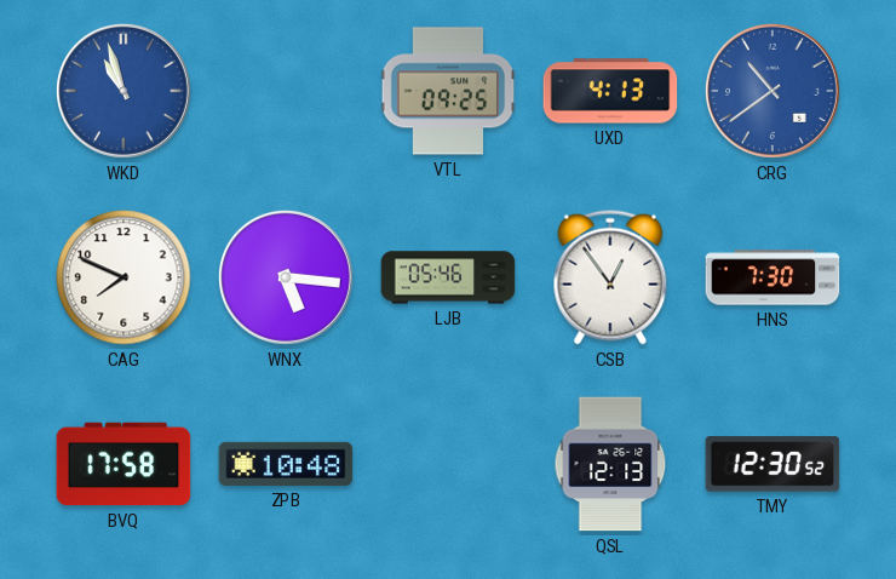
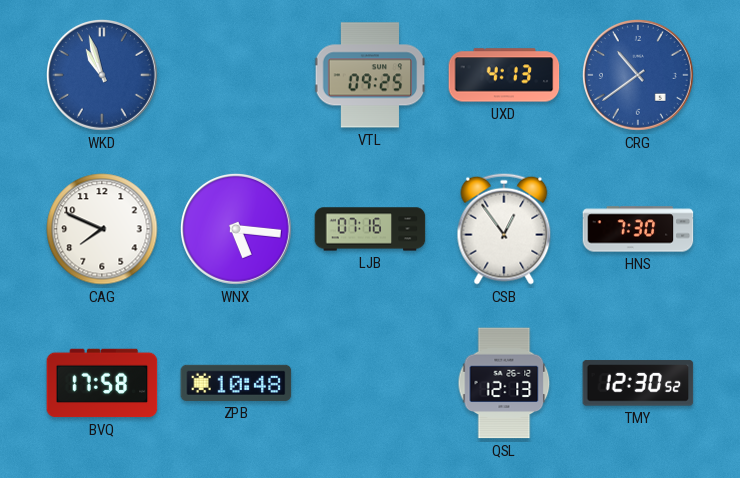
LJB: 05:46 -> 07:16 (370, 229)
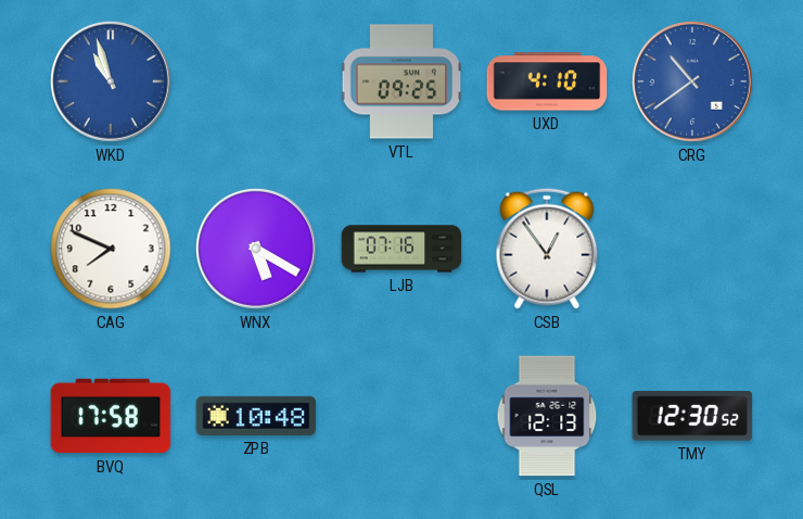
UXD: 4:13 -> 4:10 (547, 81)
WNX: 5:16 -> 5:20 (256, 249)
HNS: 7:30 -> none (638, 229)
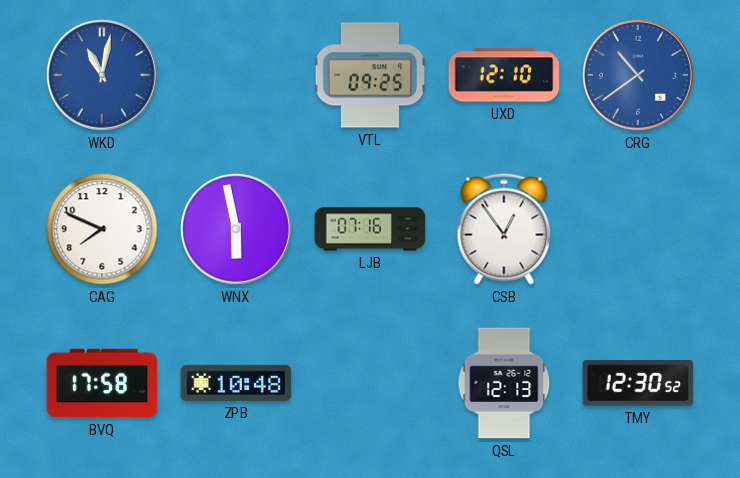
WKD: 10:57 -> 11:02 (102, 75)
UXD: 4:10 -> 12:10 (504, 75)
WNX: 5:20 -> 5:58 (236, 229)
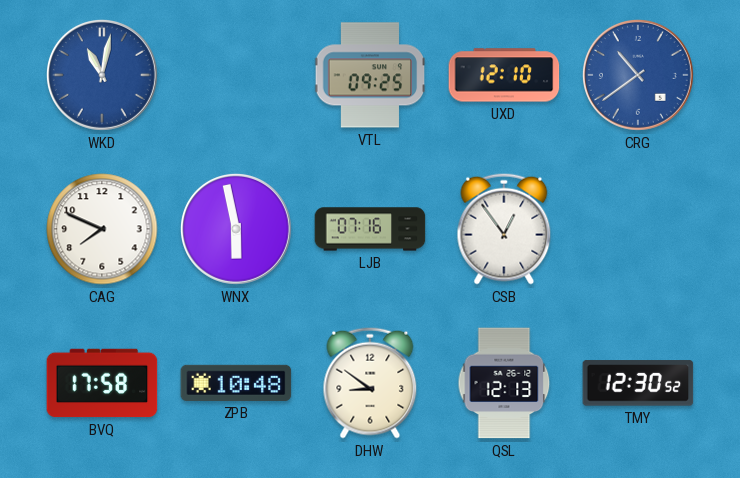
DHW: none -> 8:51 (370, 383)
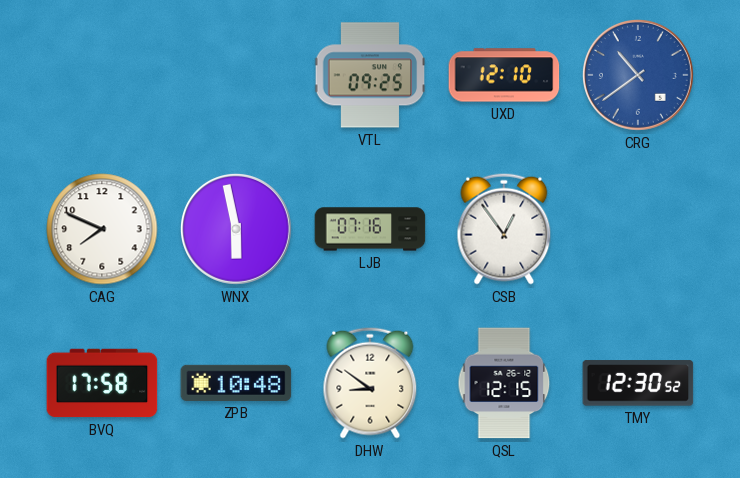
WKD: 11:02 -> none (102, 75)
QSL: 12:13 -> 12:15 (504, 383)
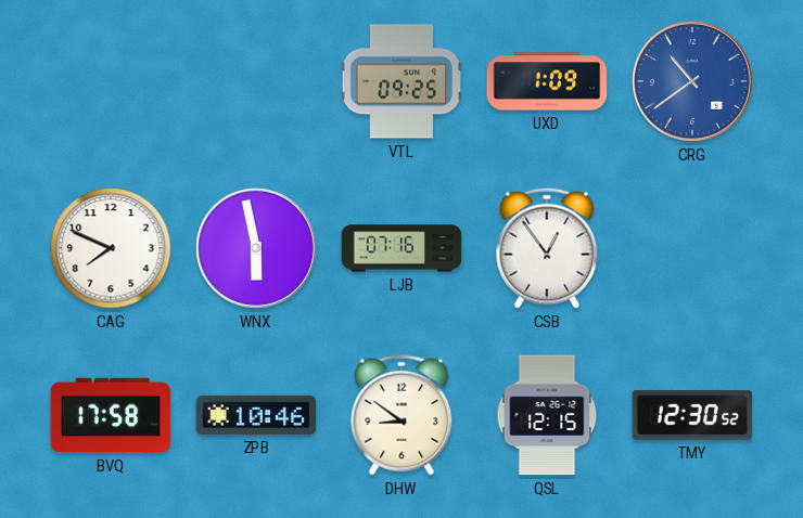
UXD: 12:10 -> 1:09 (547, 81)
ZPB: 10:48 -> 10:46 (256, 415)
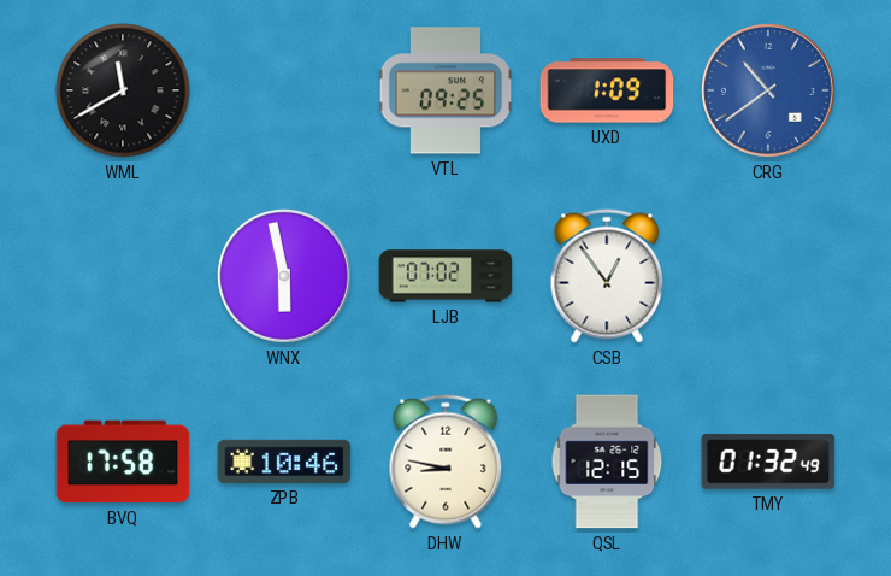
WML: none -> 11:40 (123, 90)
CAG: 7:49 -> none (111, 248)
LJB: 07:16 -> 07:02 (445, 276)
DHW: 8:51 -> 8:47 (445, 462)
TMY: 12:30 -> 01:32 (768, 462)
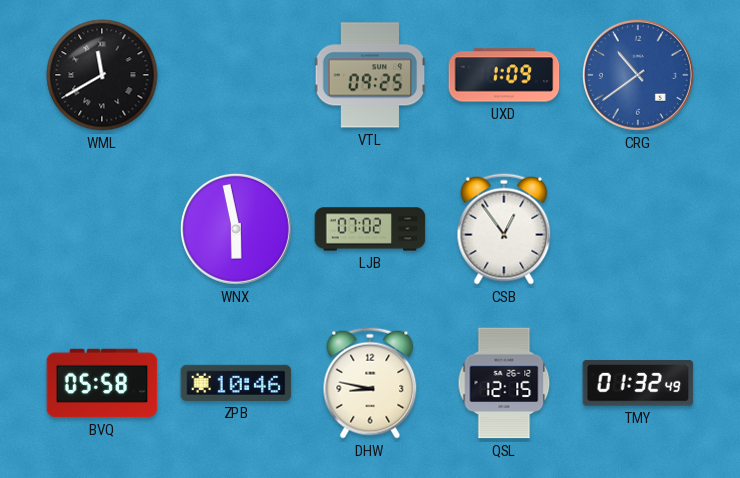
BVQ: 17:58 -> 05:58 (102, 383)
